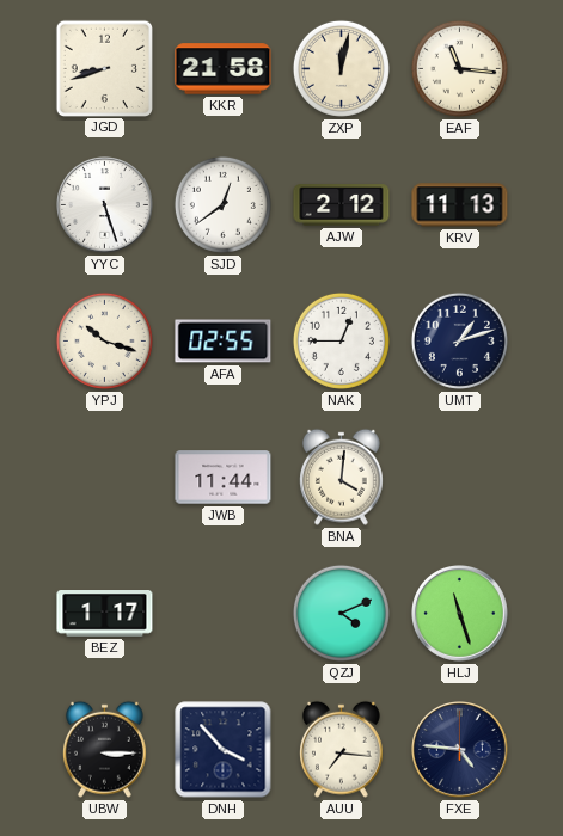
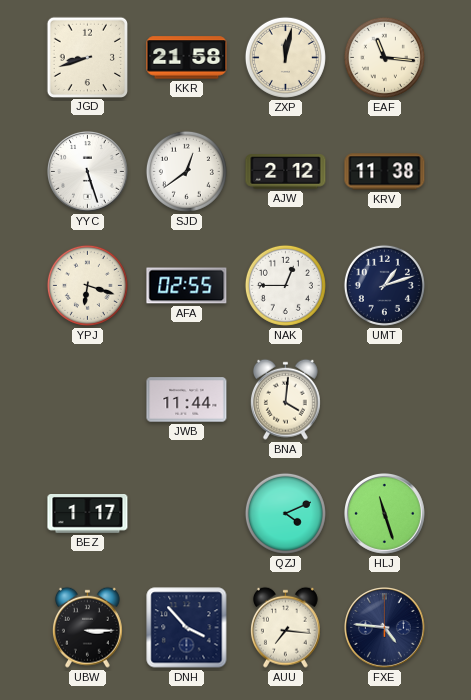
KRV: 11:13 -> 11:38 (385, 172)
YPJ: 10:18 -> 6:18 (87, 285)
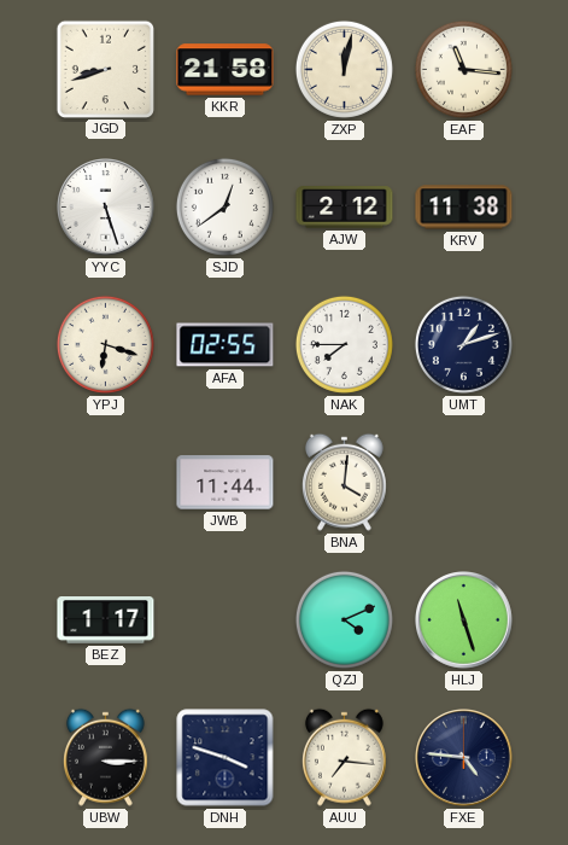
NAK: 12:45 -> 7:45 (344, 344)
DNH: 3:53 -> 3:48 (226, 758)
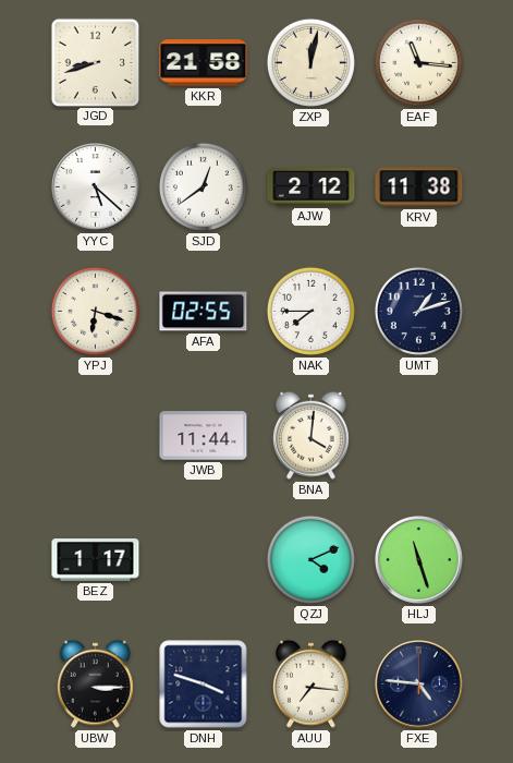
YYC: 5:27 -> 5:22 (96, 187)
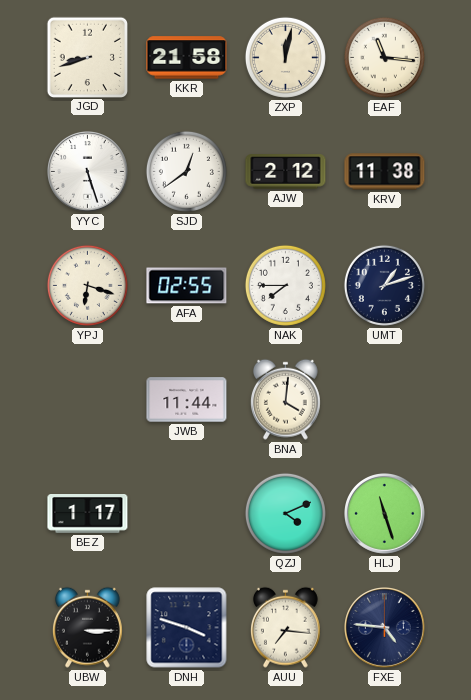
YYC: 5:22 -> 5:27 (88, 172)
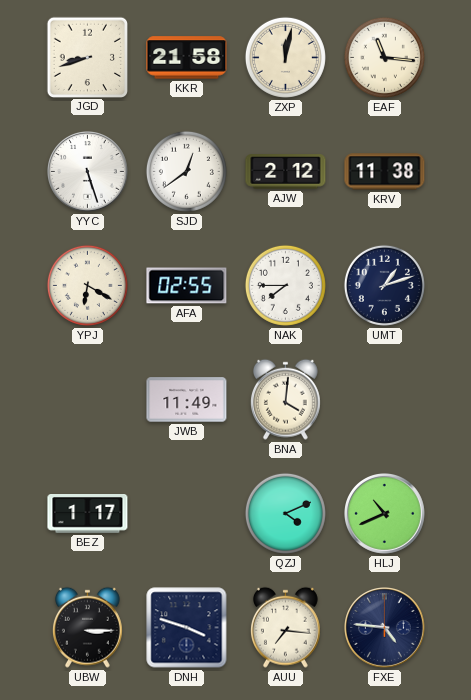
YPJ: 6:18 -> 6:20 (87, 285)
JWB: 11:44 -> 11:49 (187, 400)
HLJ: 11:27 -> 10:41 (385, 514)
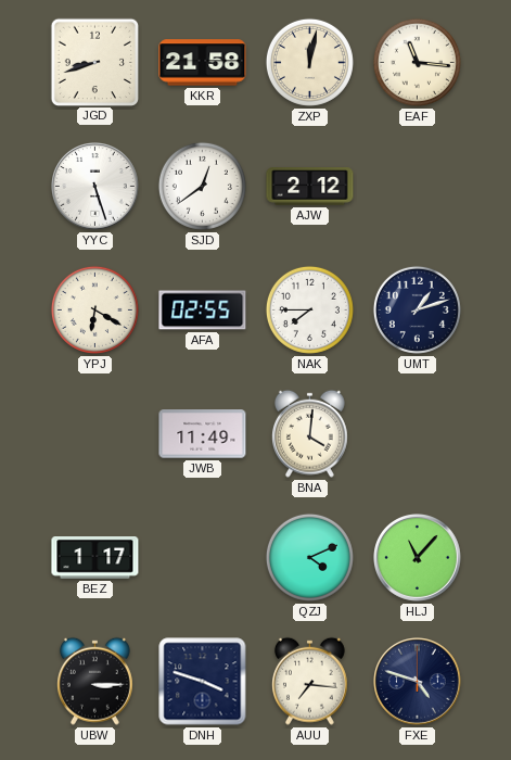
KRV: 11:38 -> none (385, 172)
HLJ: 10:41 -> 11:07 (418, 558)
FXE: 4:46 -> 4:48 (418, 682)
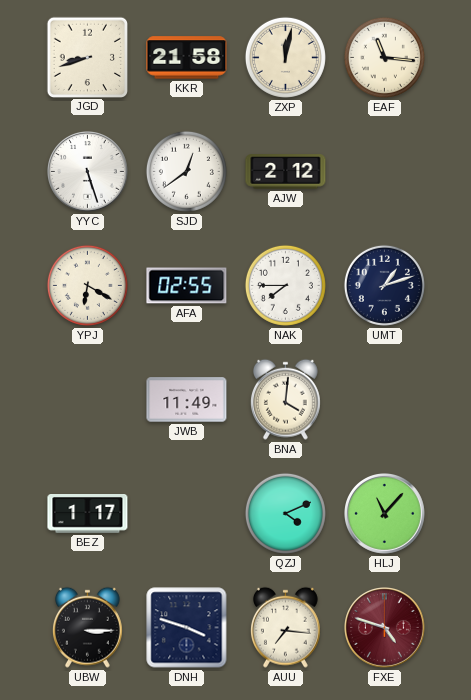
FXE dial: navy -> burgundy (385, 628)
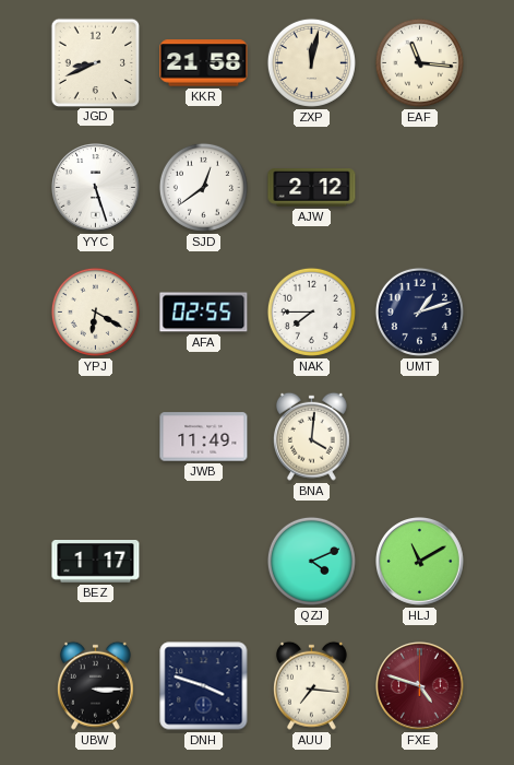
JGD: 8:42 -> 8:41 (95, 62)
HLJ: 11:07 -> 11:10 (420, 562)
